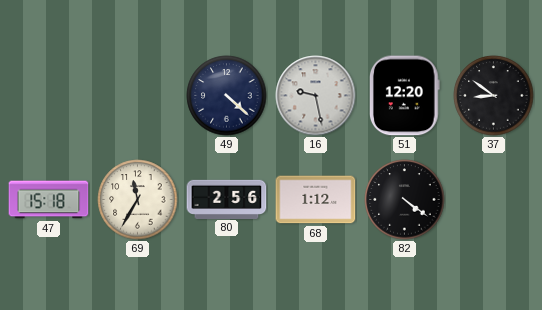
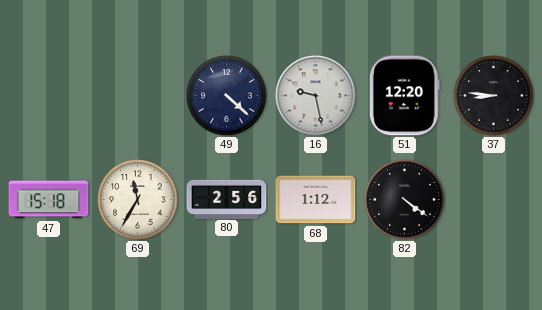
37: 8:51 -> 8:46 (494, 96)
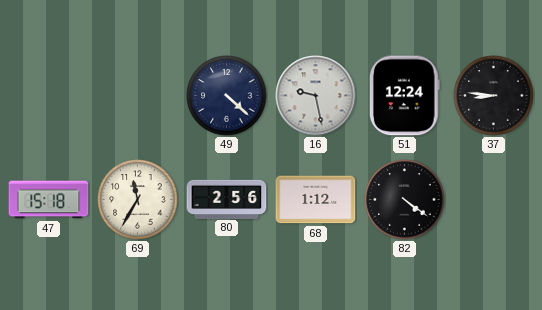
51: 12:20 -> 12:24 (404, 96)
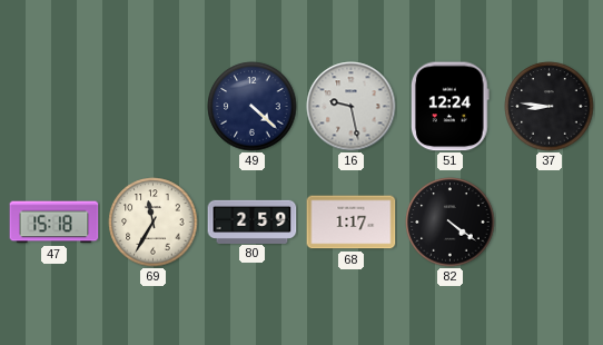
80: 2:56 -> 2:59 (253, 221)
68: 1:12 -> 1:17 (352, 223)
